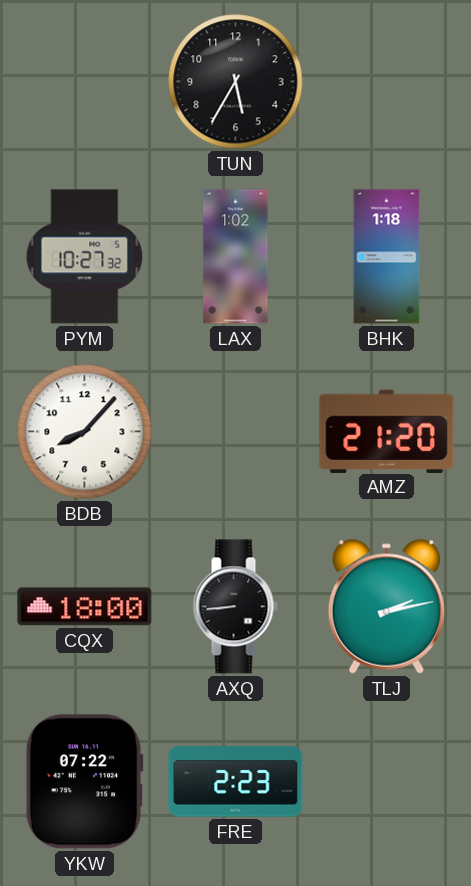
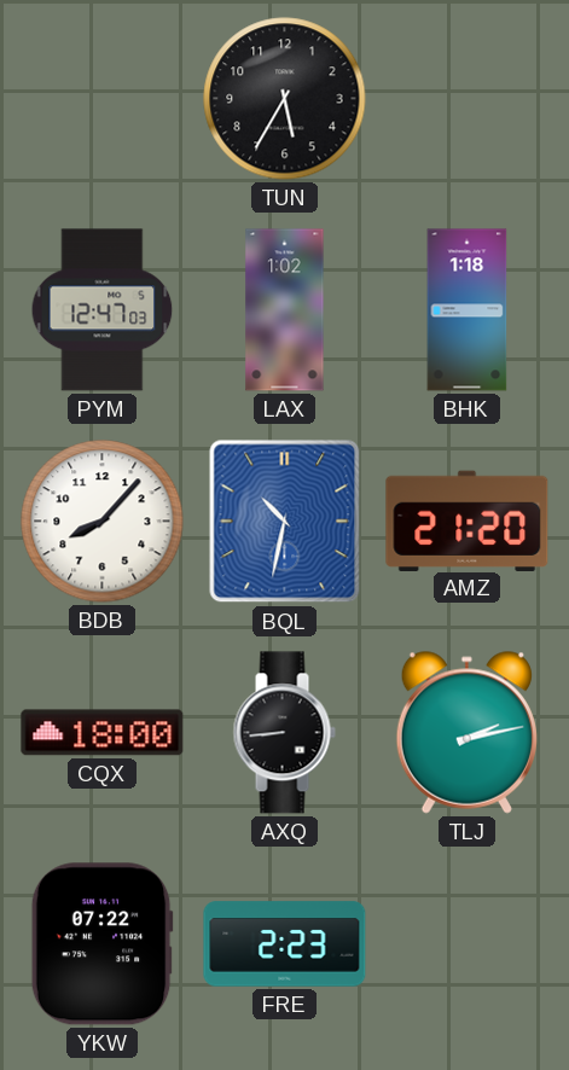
PYM: 10:27 -> 12:47 (103, 310)
BQL: none -> 10:32 (285, 522)
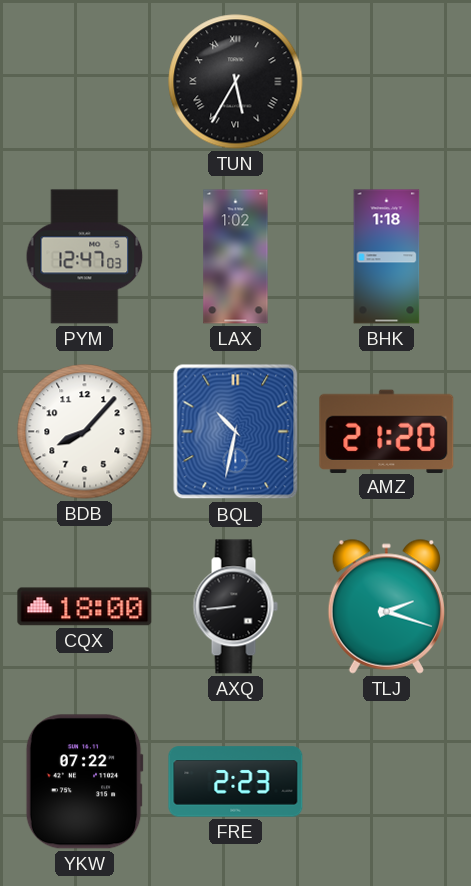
TUN numerals: Arabic -> Roman (236, 82)
TLJ: 2:13 -> 2:18 (386, 606)
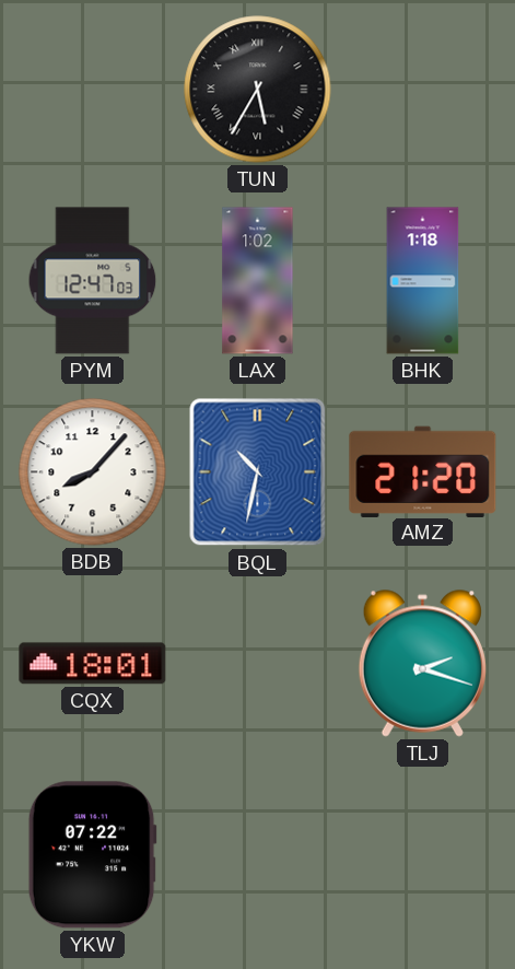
CQX: 18:00 -> 18:01 (93, 664)
AXQ: 8:44 -> none (235, 607)
FRE: 2:23 -> none (236, 782)
